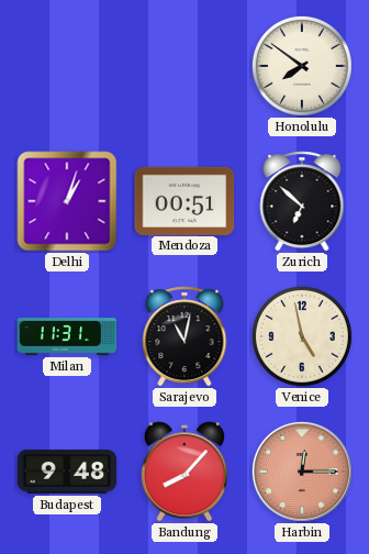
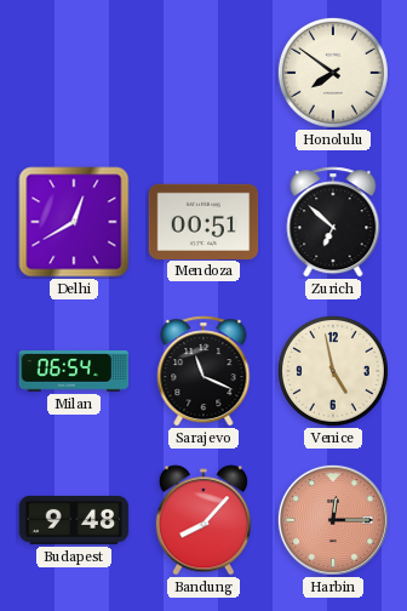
Delhi: 1:03 -> 12:40 (74, 222)
Milan: 11:31 -> 06:54 (74, 371)
Sarajevo: 11:02 -> 11:19 (203, 371)
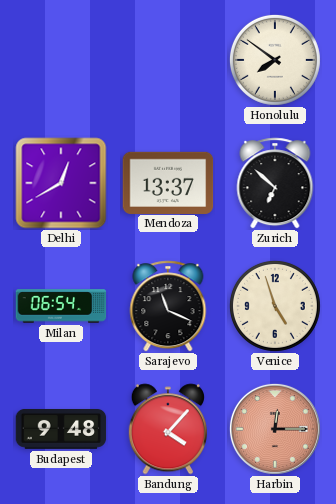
Mendoza: 00:51 -> 13:37 (168, 182)
Venice: 4:58 -> 4:57 (275, 306)
Bandung: 8:07 -> 4:07 (168, 429)
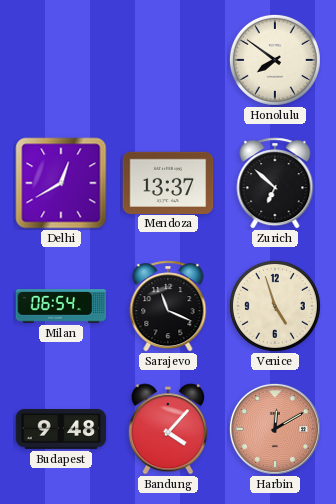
Harbin: 12:15 -> 12:10 (275, 429)
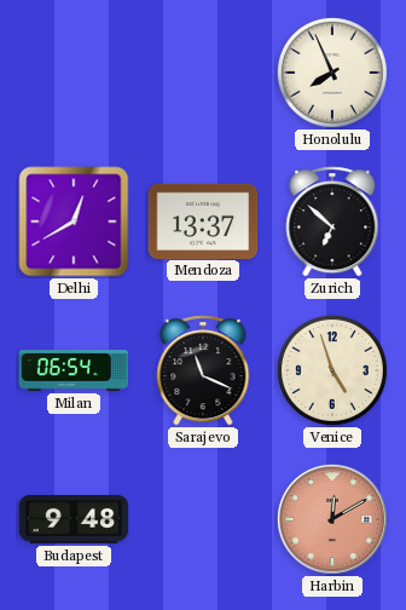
Honolulu: 7:51 -> 7:56 (332, 73)
Bandung: 4:07 -> none (168, 429)
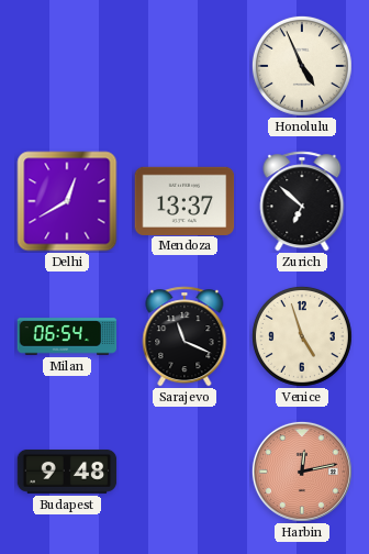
Honolulu: 7:56 -> 4:56 (302, 66)
Harbin: 12:10 -> 12:13 (302, 472)
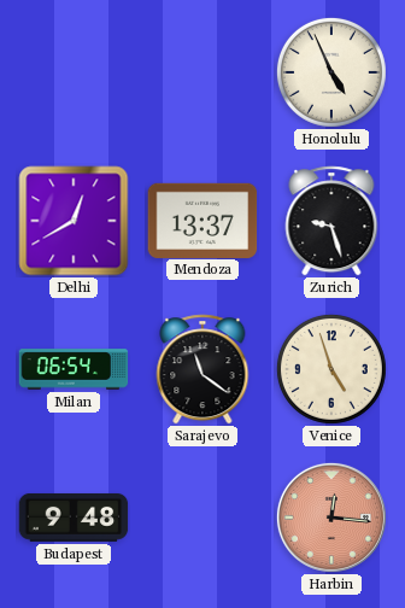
Zurich: 6:52 -> 9:27 (331, 221)
Sarajevo: 11:19 -> 11:21 (202, 369)
Harbin: 12:13 -> 12:16 (331, 518)
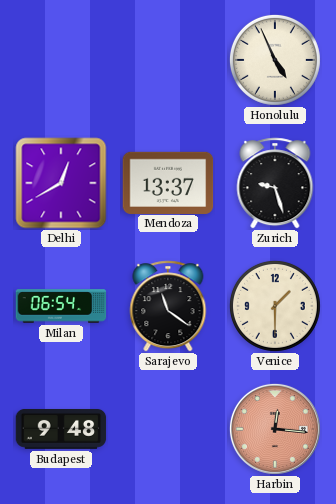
Venice: 4:57 -> 1:30 (275, 306)
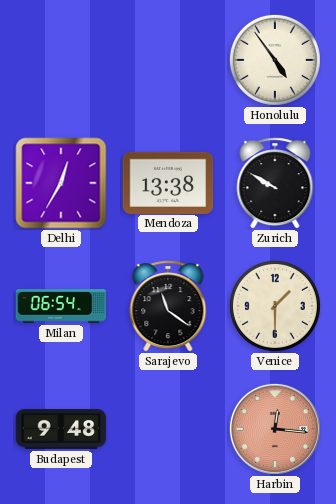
Honolulu: 4:56 -> 4:54 (275, 60)
Delhi: 12:40 -> 12:35 (61, 183)
Mendoza: 13:37 -> 13:38 (168, 182)
Zurich: 9:27 -> 9:50 (275, 183)
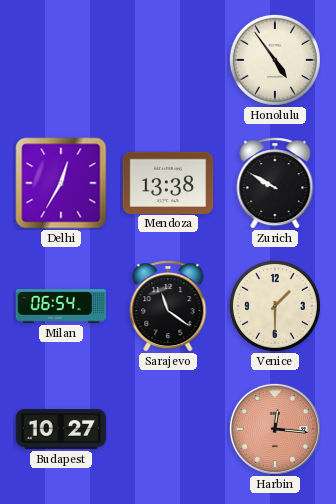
Budapest: 9:48 -> 10:27 (61, 429)
